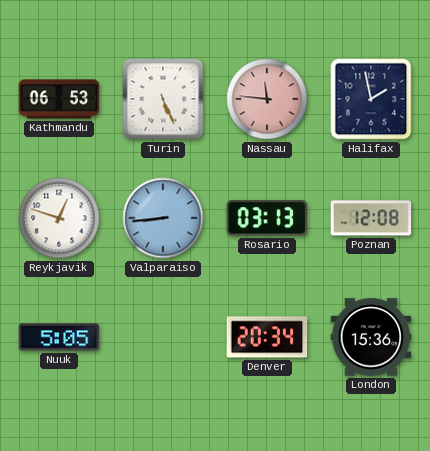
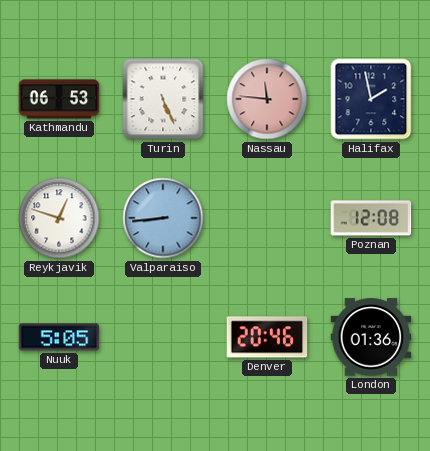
Rosario: 03:13 -> none (267, 218)
Denver: 20:34 -> 20:46 (267, 337)
London: 15:36 -> 01:36 (371, 337)
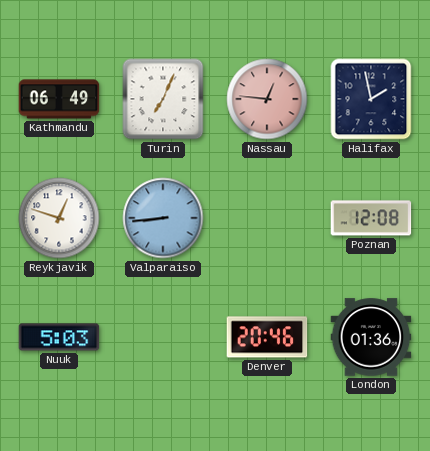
Kathmandu: 06:53 -> 06:49 (59, 99)
Turin: 5:26 -> 7:04 (163, 99)
Nassau: 11:46 -> 12:46 (267, 99)
Nuuk: 5:05 -> 5:03 (59, 337)
